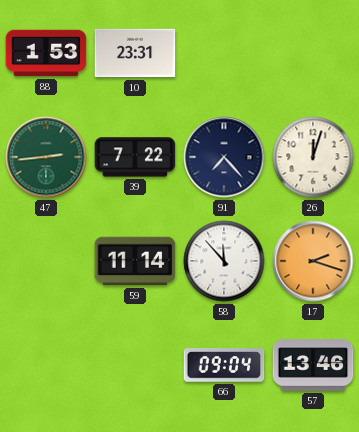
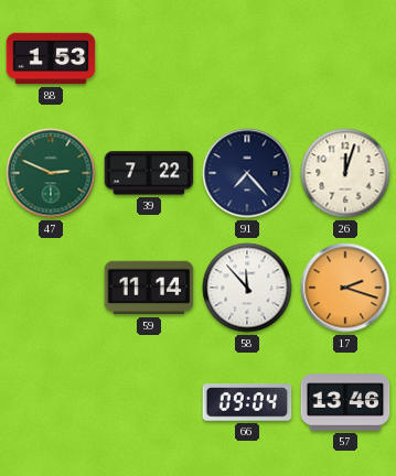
10: 23:31 -> none (135, 53)
47: 2:44 -> 2:49 (51, 173)
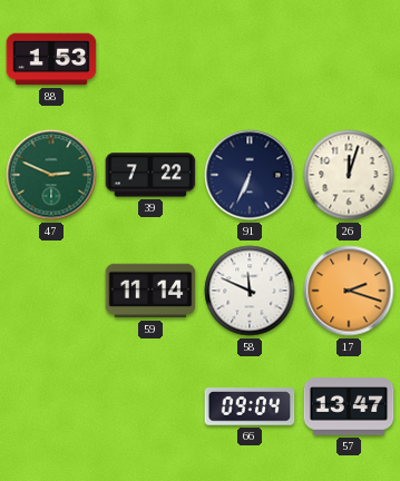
91: 7:23 -> 6:34 (250, 175)
58: 11:53 -> 11:49 (250, 291)
57: 13:46 -> 13:47 (349, 406)
